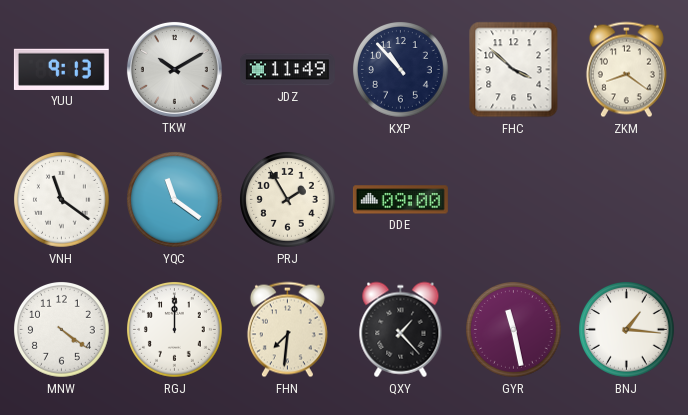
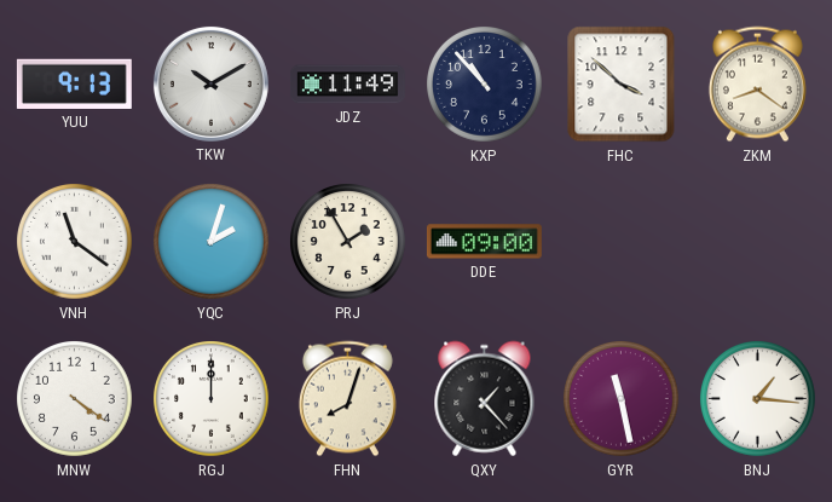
YQC: 11:21 -> 2:03 (212, 242)
FHN: 7:31 -> 8:03 (347, 399)
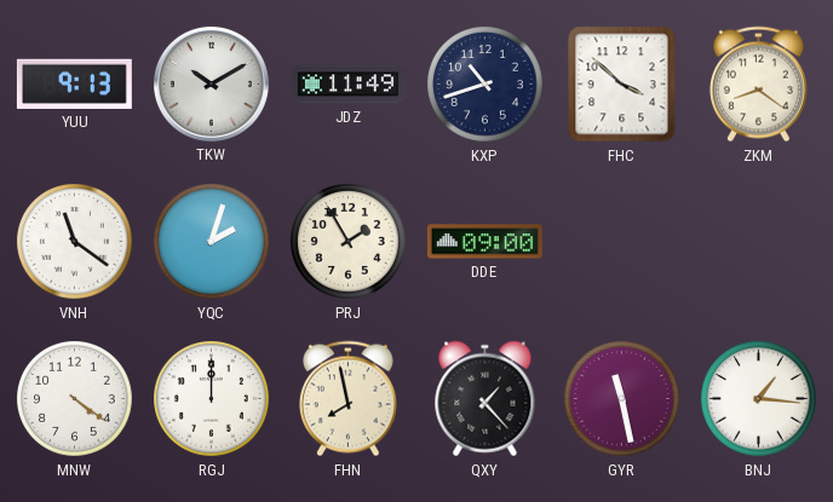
KXP: 10:53 -> 10:42 (486, 85)
FHN: 8:03 -> 7:58 (347, 399)
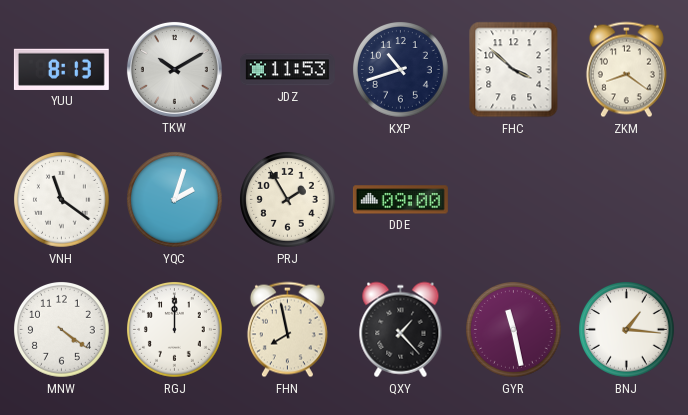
YUU: 9:13 -> 8:13 (61, 69)
JDZ: 11:49 -> 11:53 (287, 70)
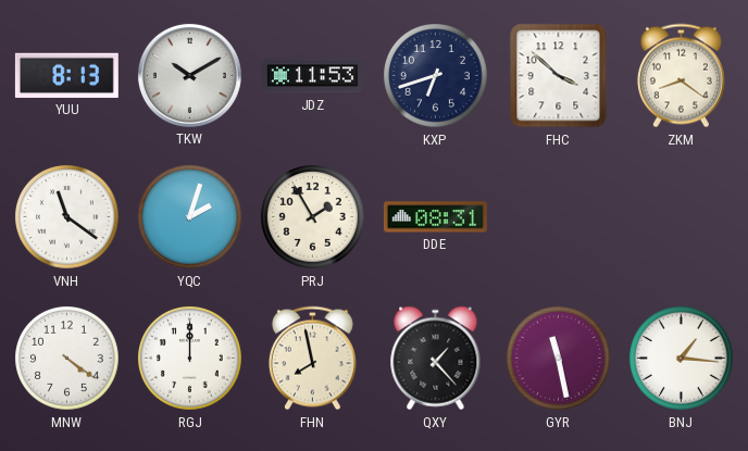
KXP: 10:42 -> 6:42 (436, 76)
DDE: 09:00 -> 08:31 (435, 217)
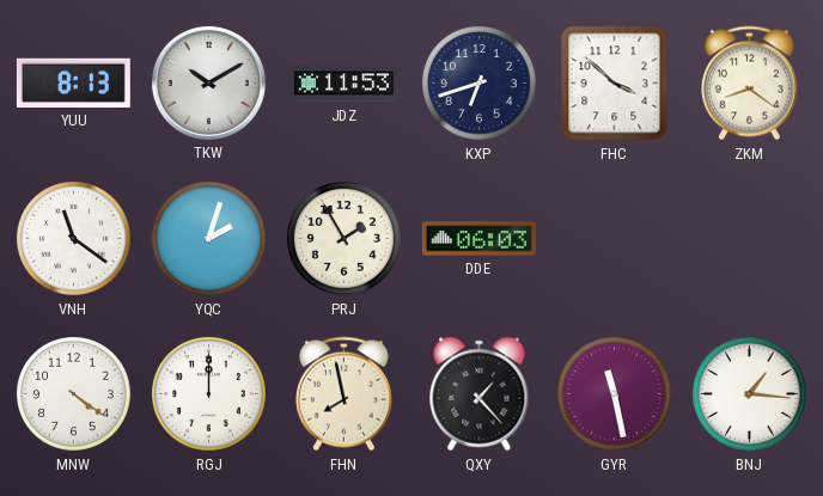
DDE: 08:31 -> 06:03 (478, 239)
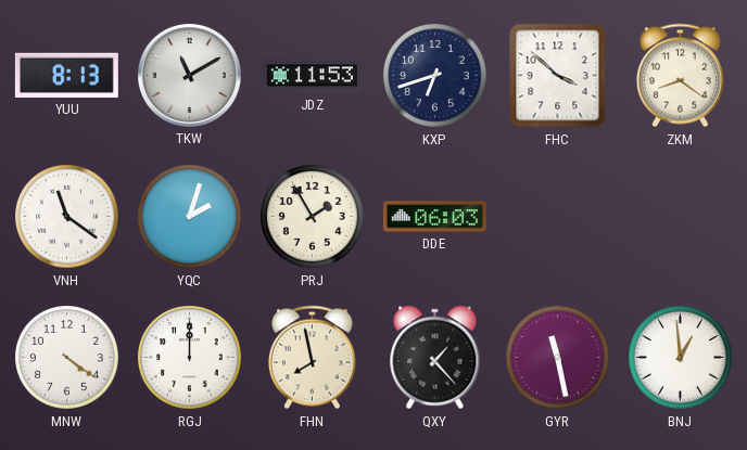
TKW: 10:10 -> 11:10 (189, 75)
BNJ: 1:16 -> 12:59 (681, 358)
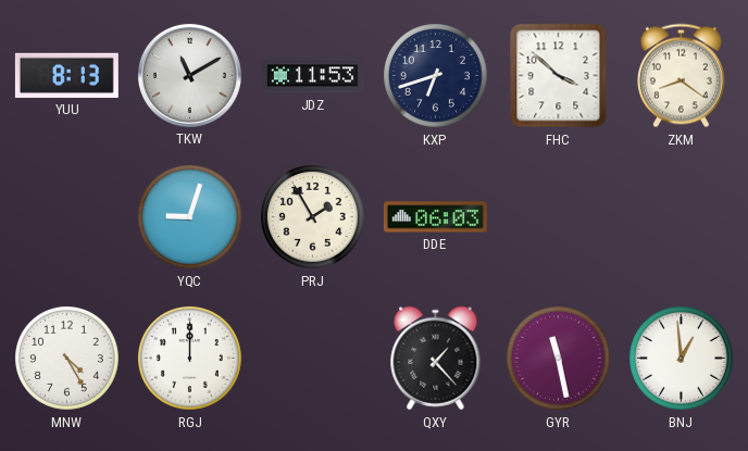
VNH: 11:21 -> none (67, 217)
YQC: 2:03 -> 9:03 (190, 217)
MNW: 4:21 -> 4:25 (67, 359)
FHN: 7:58 -> none (312, 358)
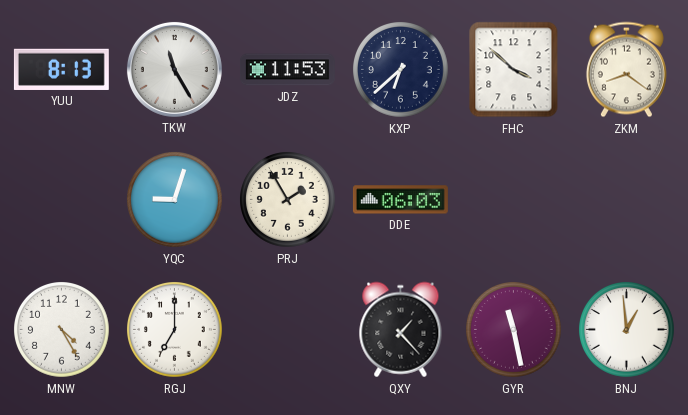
TKW: 11:10 -> 11:25 (174, 69)
KXP: 6:42 -> 6:38 (401, 70)
RGJ: 12:00 -> 7:00 (175, 330)
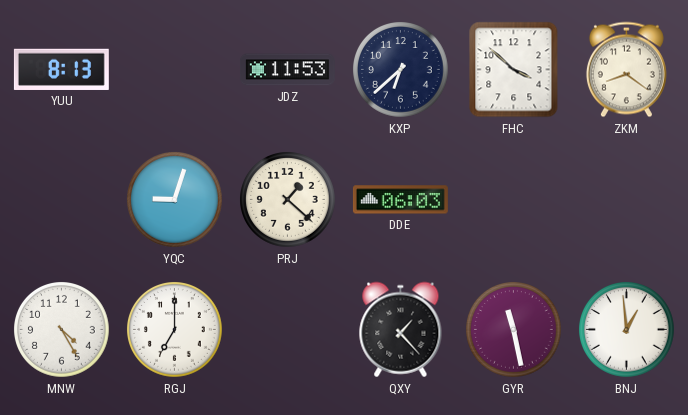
TKW: 11:25 -> none (174, 69)
PRJ: 1:55 -> 1:22 (288, 200)
